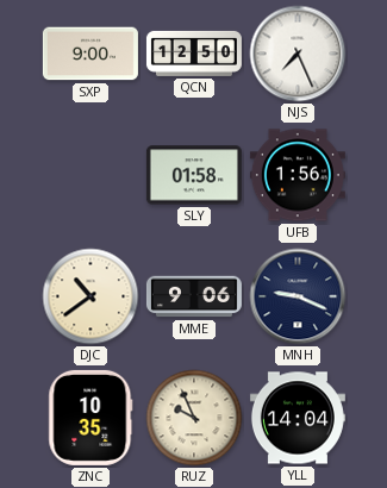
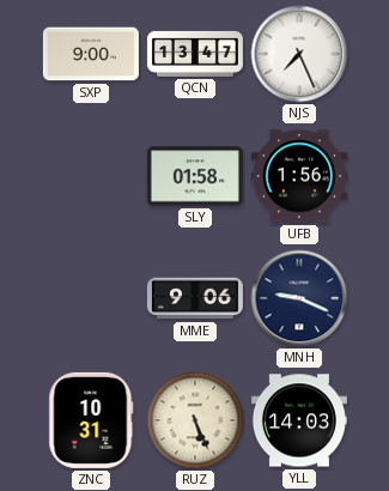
QCN: 12:50 -> 13:47 (195, 54)
DJC: 10:39 -> none (90, 296)
ZNC: 10:35 -> 10:31 (91, 420)
RUZ: 9:56 -> 5:26 (195, 420)
YLL: 14:04 -> 14:03 (299, 420)
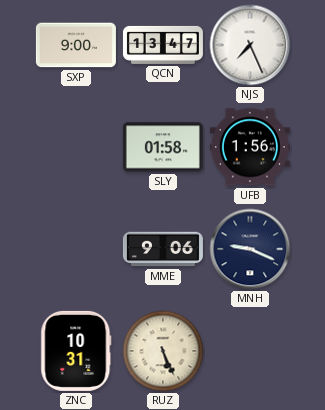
YLL: 14:03 -> none (299, 420)
